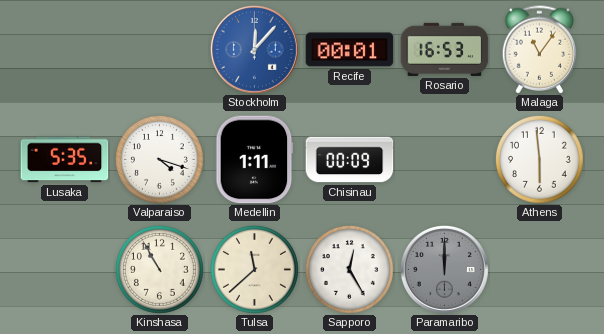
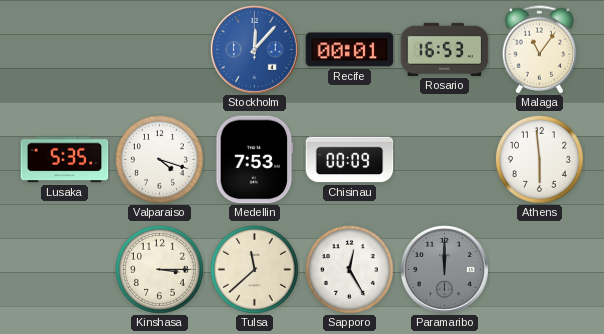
Medellin: 1:11 -> 7:53 (255, 160)
Kinshasa: 10:55 -> 3:15 (159, 269)
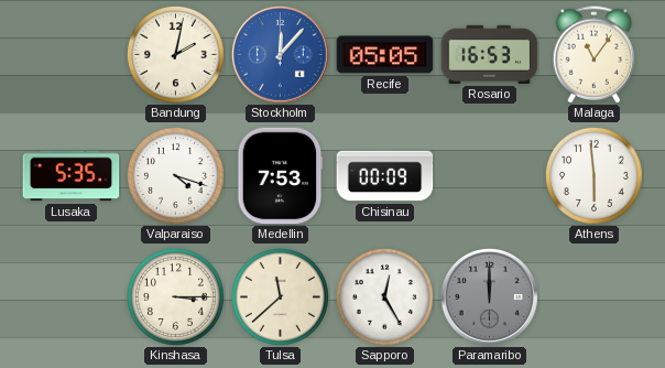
Bandung: none -> 2:02 (175, 54)
Recife: 00:01 -> 05:05 (385, 55)
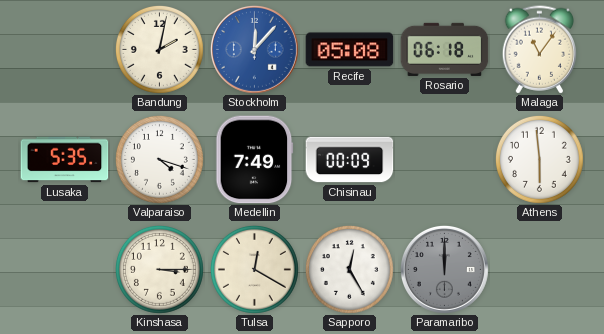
Recife: 05:05 -> 05:08 (350, 50)
Rosario: 16:53 -> 06:18 (445, 49)
Medellin: 7:53 -> 7:49 (255, 160)
Tulsa: 11:38 -> 12:20 (254, 269)
